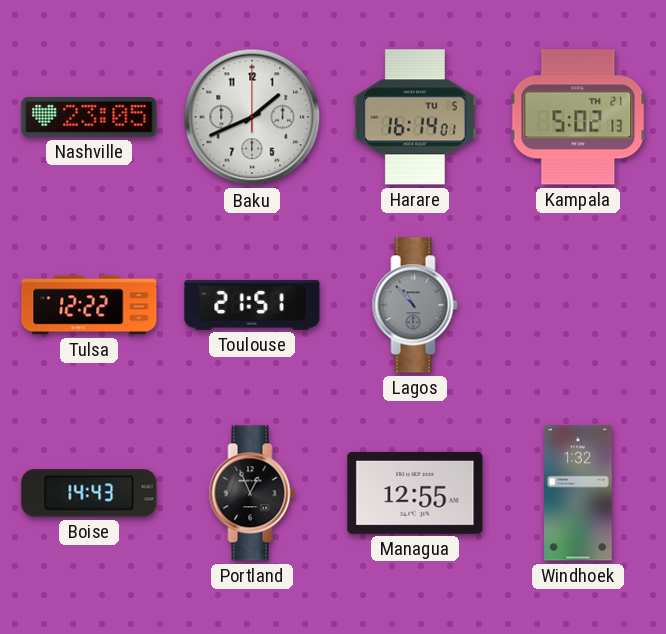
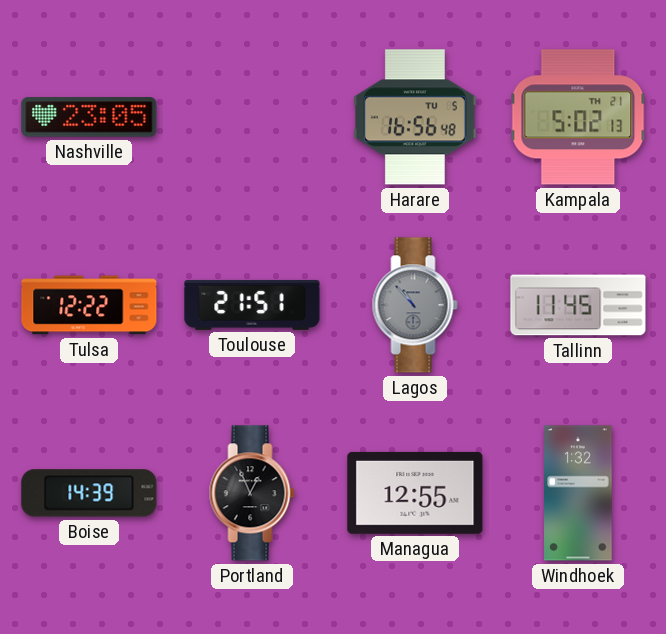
Baku: 1:41 -> none (252, 117)
Harare: 16:14 -> 16:56 (416, 117)
Tallinn: none -> 11:45 (578, 305)
Boise: 14:43 -> 14:39 (89, 493)
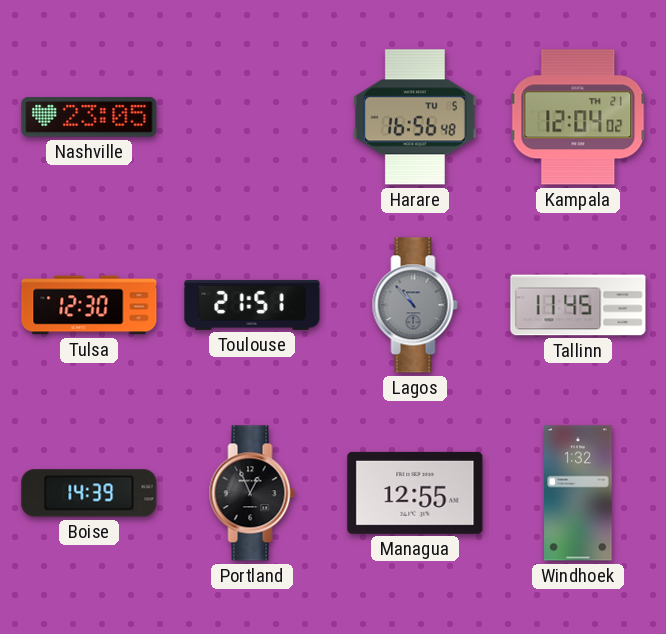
Kampala: 5:02 -> 12:04 (578, 117)
Tulsa: 12:22 -> 12:30 (89, 305)
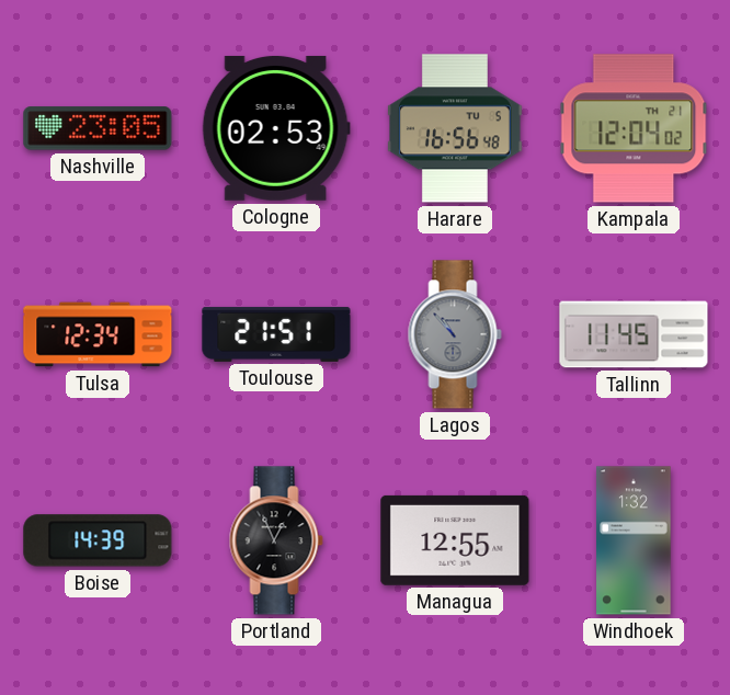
Cologne: none -> 02:53 (276, 128)
Tulsa: 12:30 -> 12:34 (98, 334)
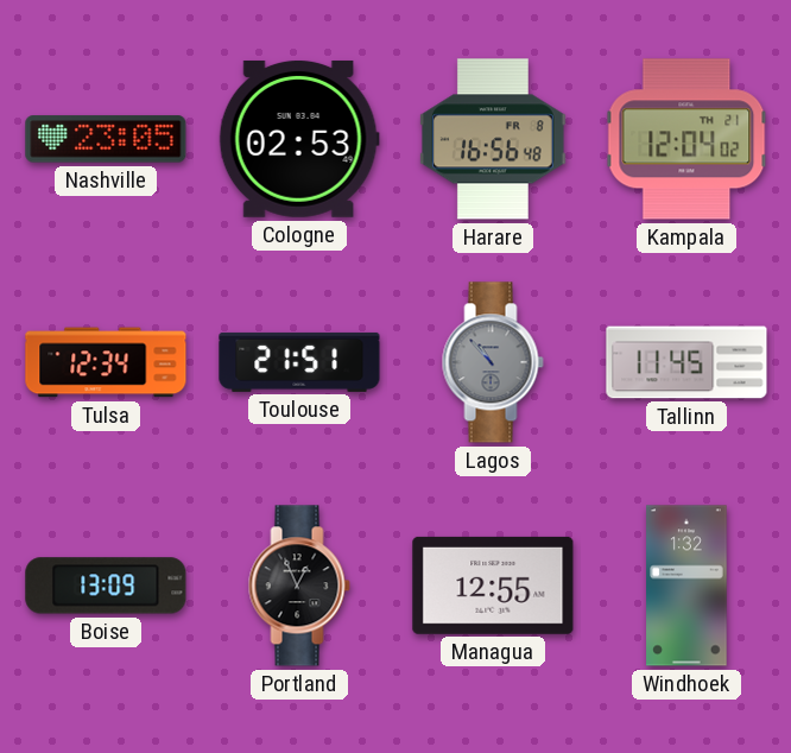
Harare date: TU 5 -> FR 8 (494, 139)
Boise: 14:39 -> 13:09 (106, 586)
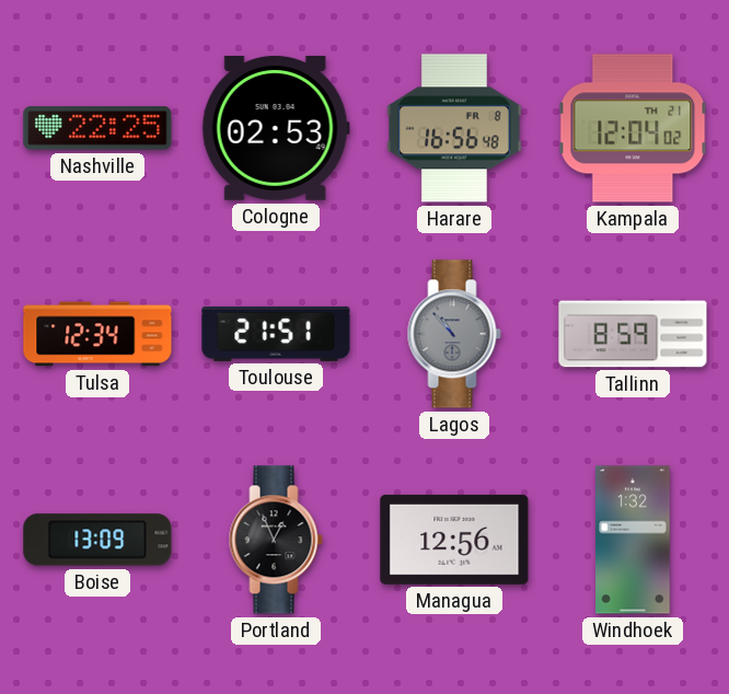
Nashville: 23:05 -> 22:25 (97, 128)
Tallinn: 11:45 -> 8:59 (633, 334)
Managua: 12:55 -> 12:56 (454, 540)
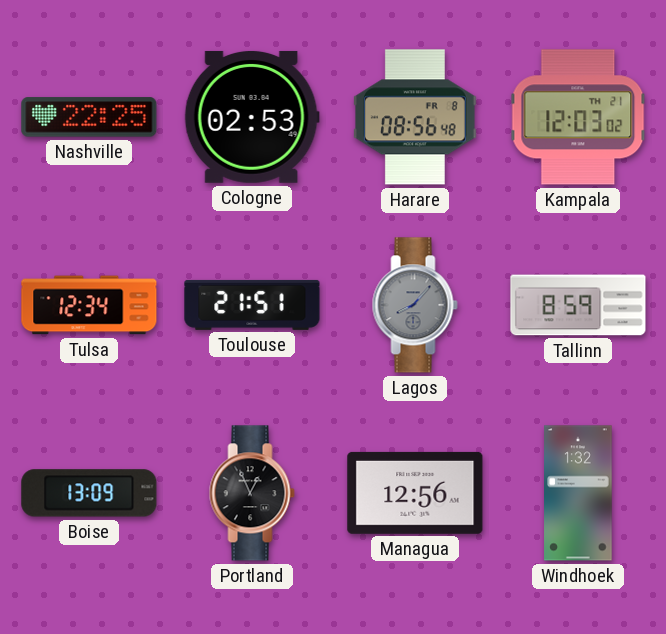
Harare: 16:56 -> 08:56 (416, 117)
Kampala: 12:04 -> 12:03 (578, 117)
Lagos: 10:53 -> 8:07 (415, 305)
